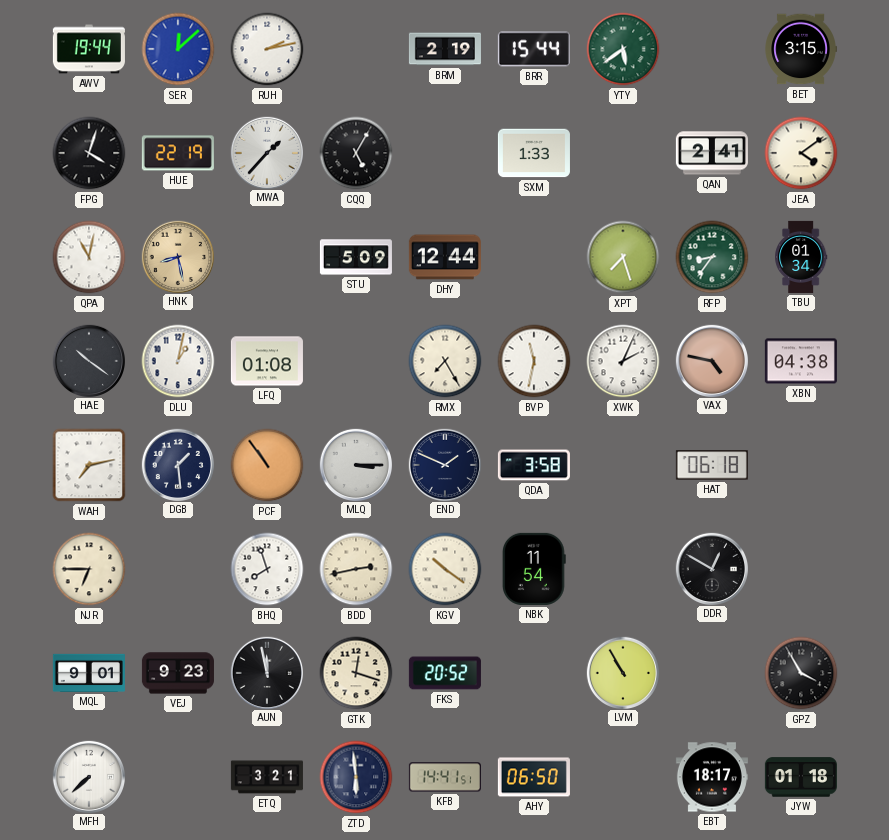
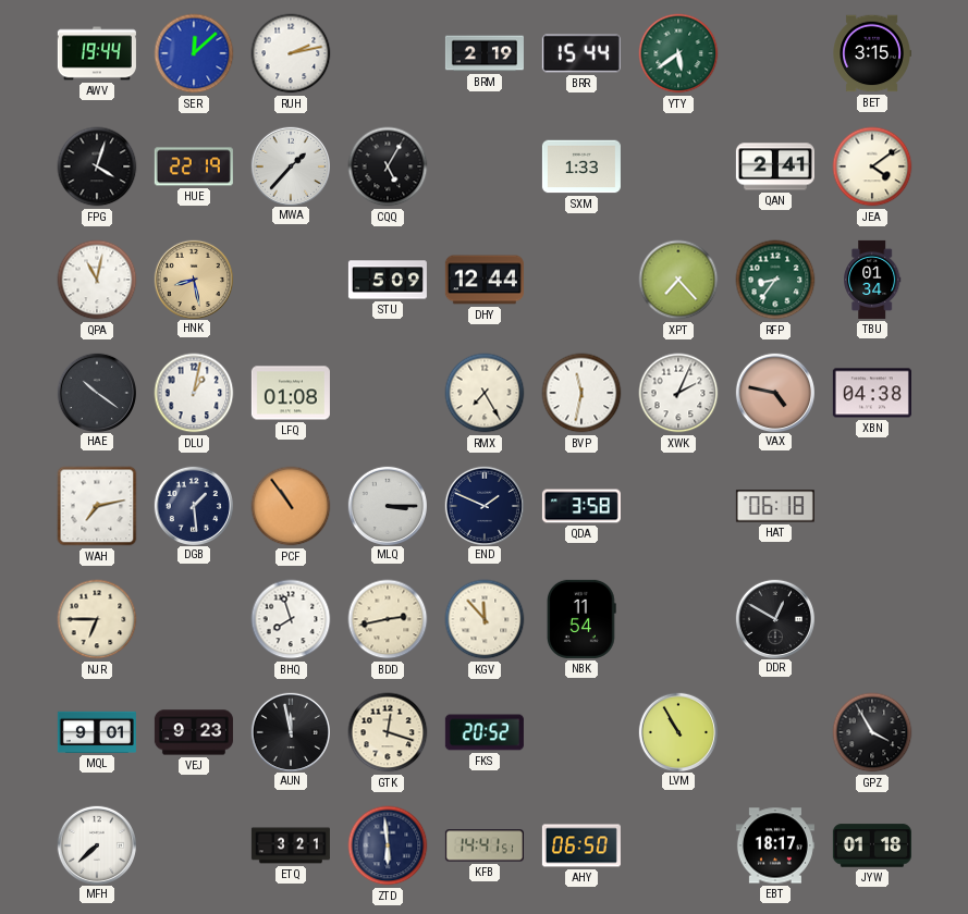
XPT: 7:27 -> 7:23 (678, 280)
KGV: 10:21 -> 11:53 (485, 619)
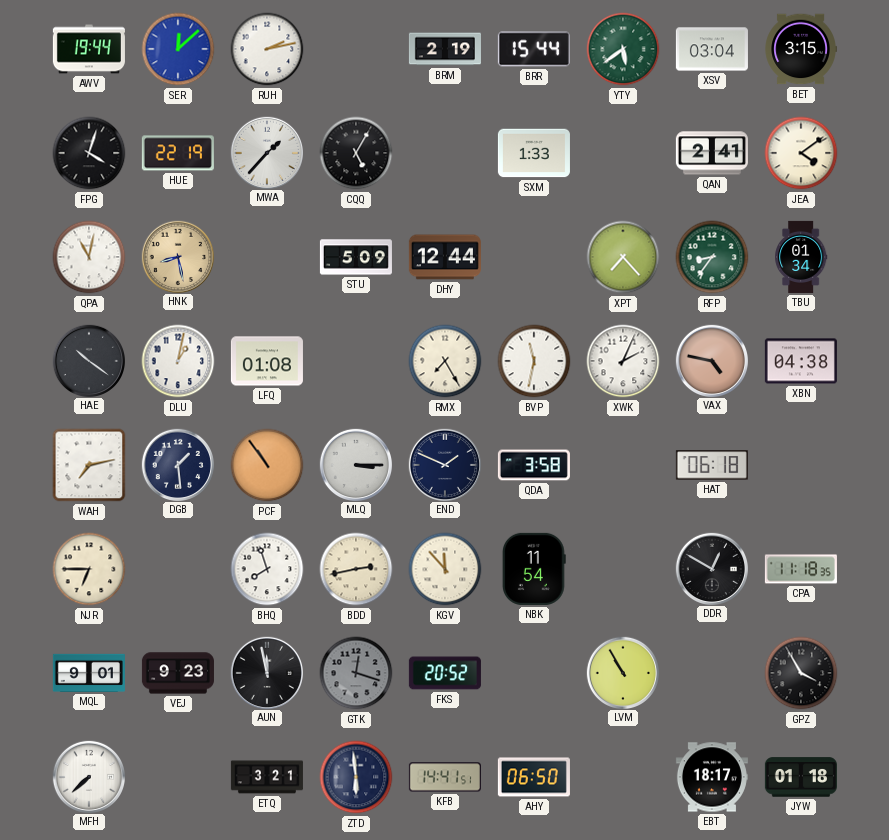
XSV: none -> 03:04 (712, 49)
CPA: none -> 11:18 (801, 569)
GTK dial: cream -> grey (356, 673)
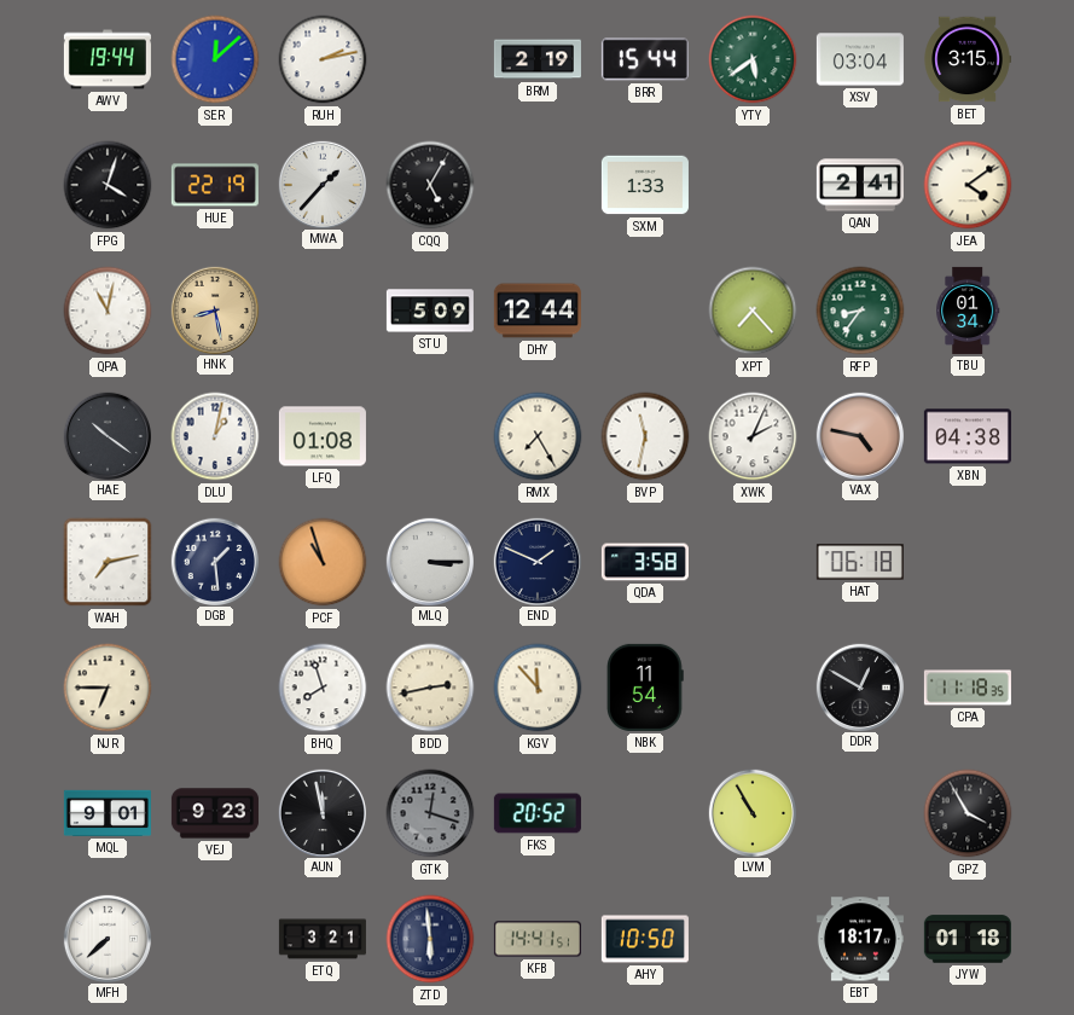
PCF: 10:54 -> 10:57 (323, 562)
AHY: 06:50 -> 10:50 (645, 939)
